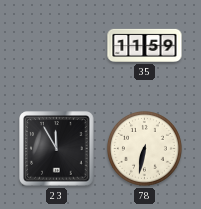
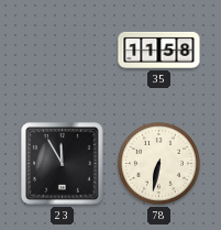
35: 11:59 -> 11:58 (159, 50)
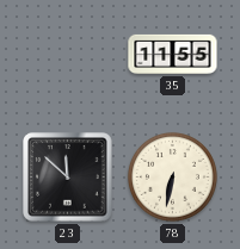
35: 11:58 -> 11:55 (173, 54)
23: 11:55 -> 11:52 (68, 178)
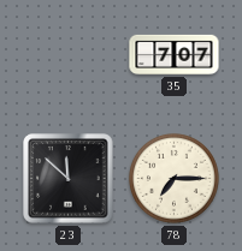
35: 11:55 -> 7:07 (175, 54)
78: 6:32 -> 7:15 (173, 178)
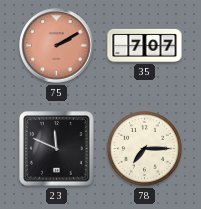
75: none -> 2:10 (57, 46)
23: 11:52 -> 11:49 (57, 149)
